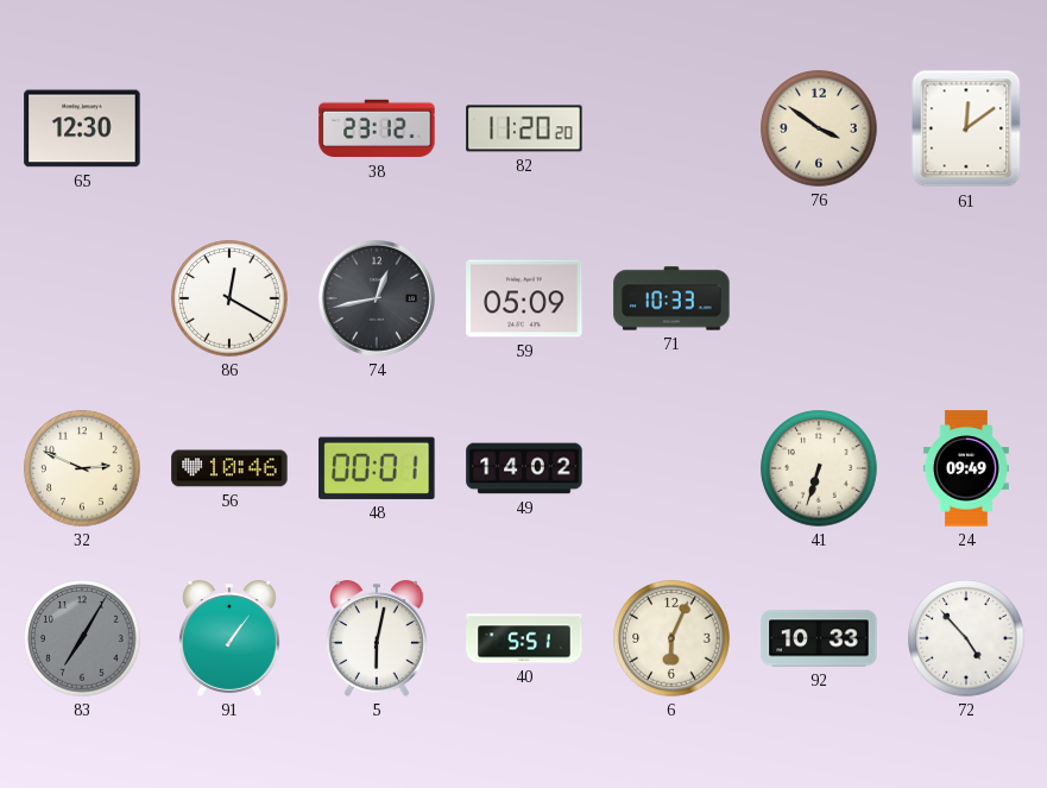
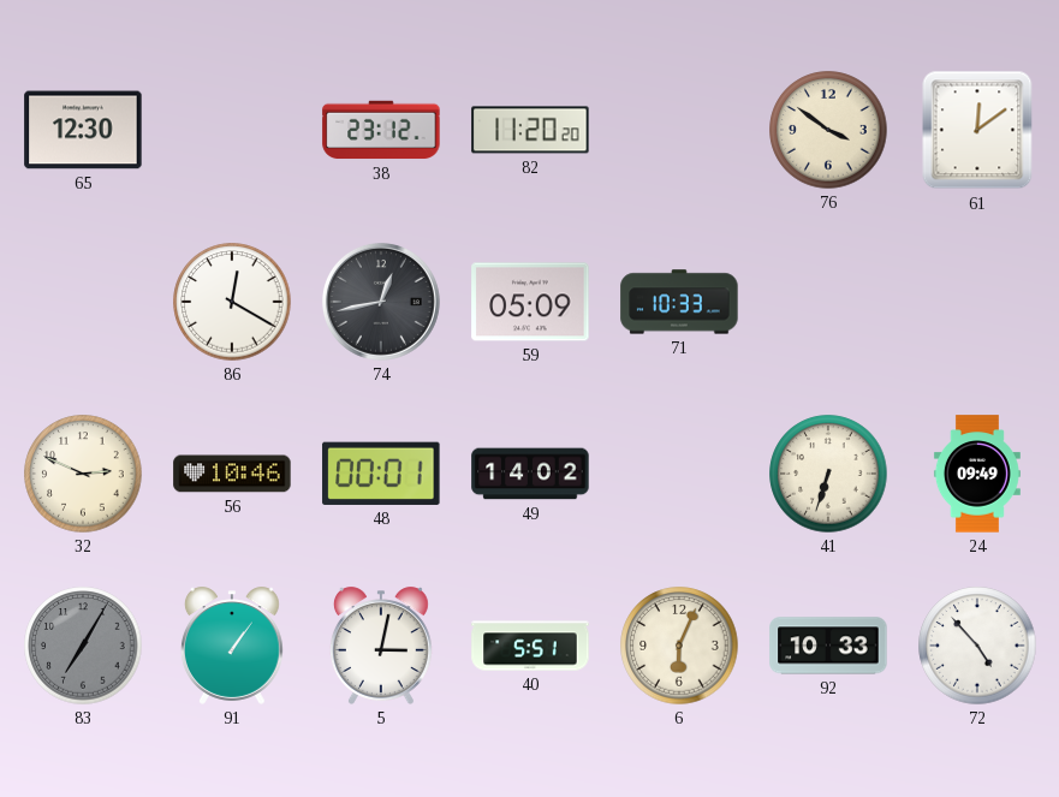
5: 6:02 -> 3:02 (381, 646)
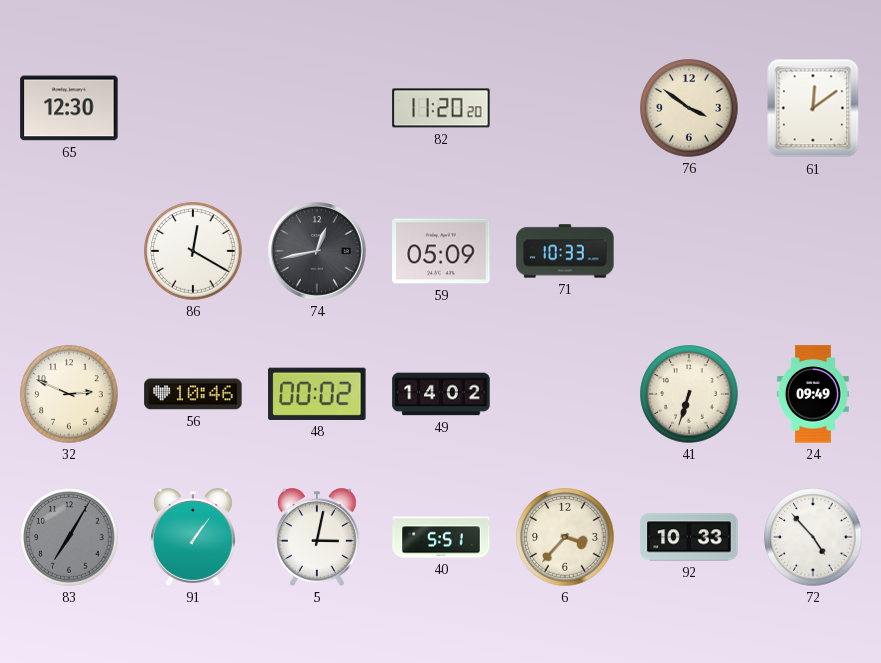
38: 23:12 -> none (381, 130)
48: 00:01 -> 00:02 (317, 394)
6: 6:04 -> 3:37 (565, 537)
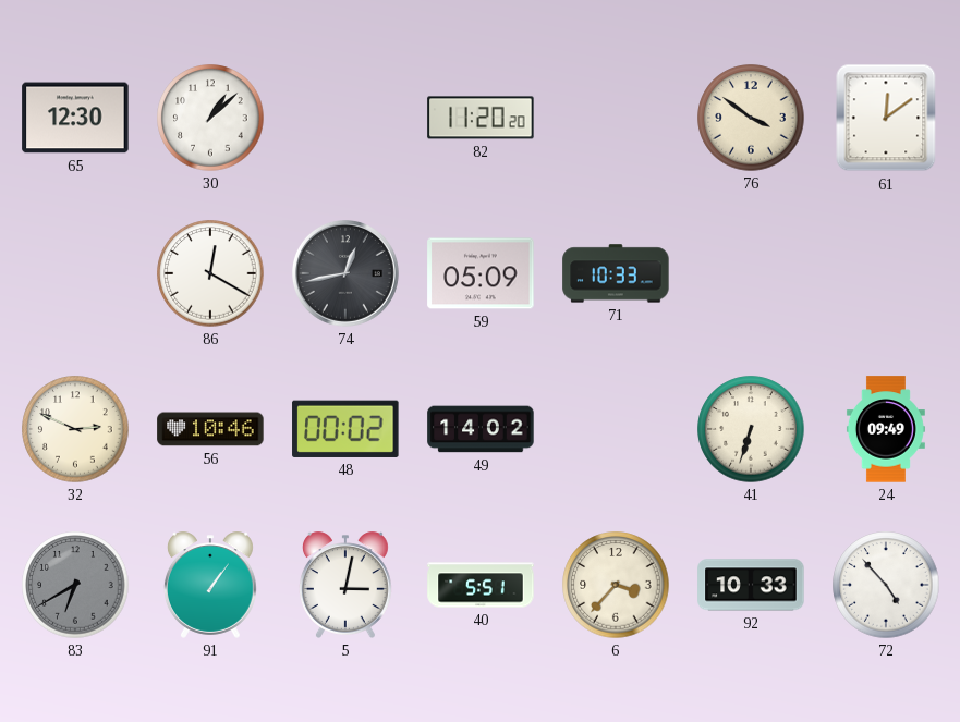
30: none -> 1:08 (210, 118)
83: 7:05 -> 6:40 (75, 585)
